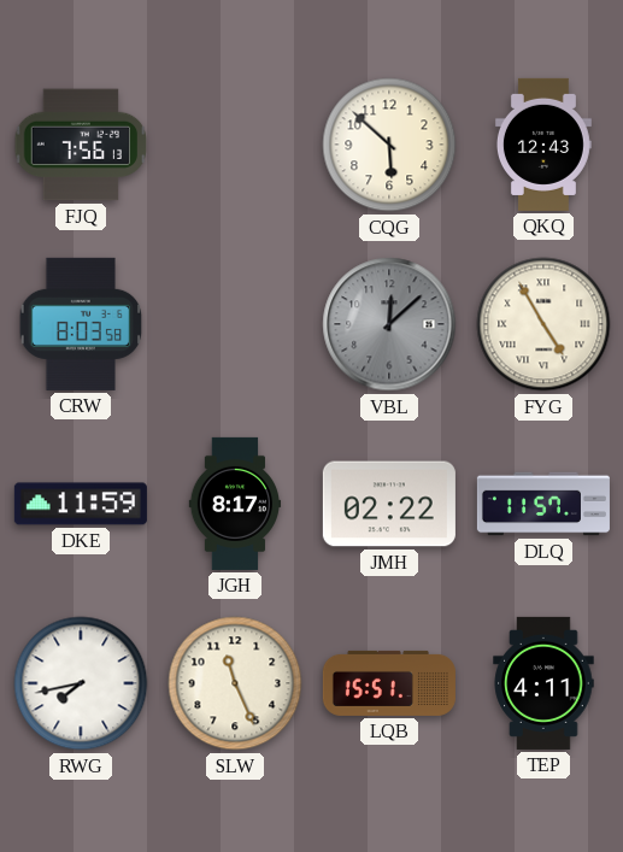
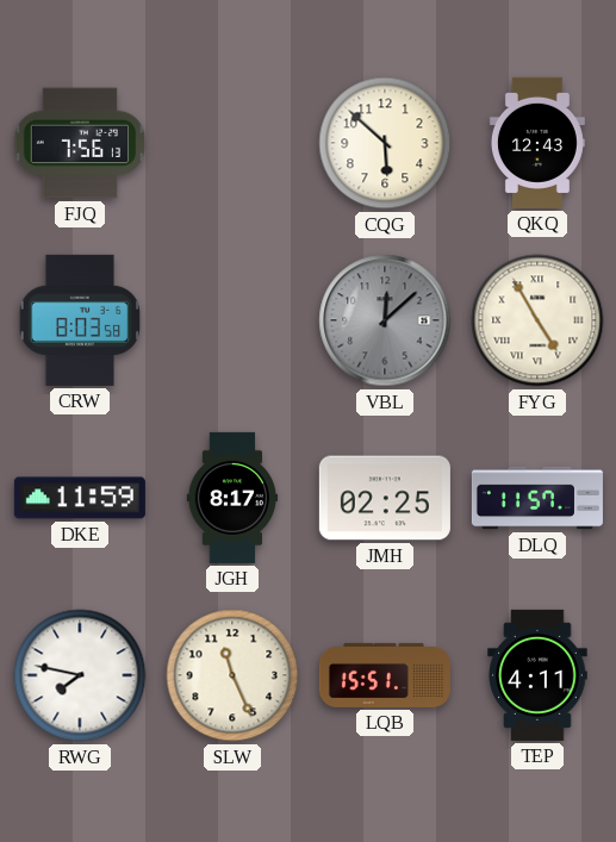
JMH: 02:22 -> 02:25 (385, 498)
RWG: 7:43 -> 7:47 (80, 675)
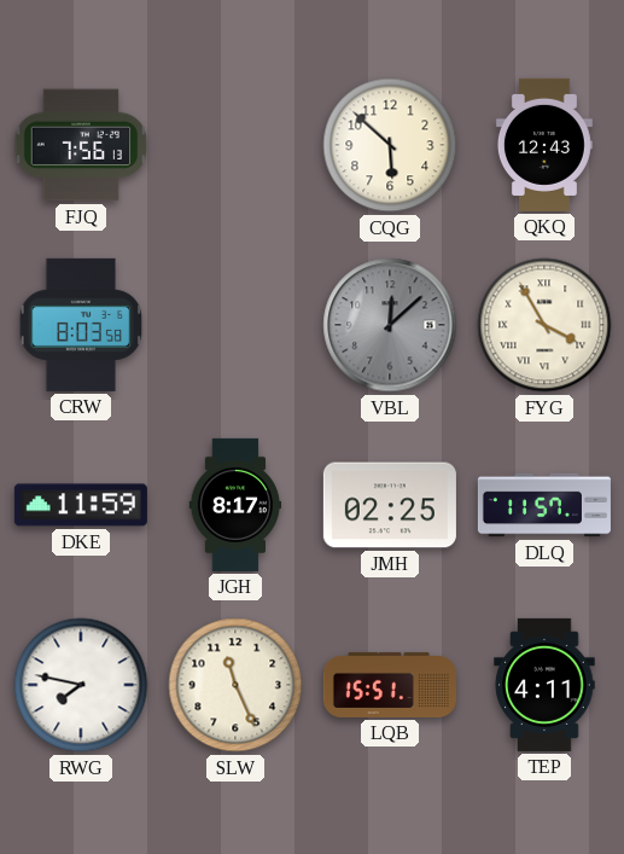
FYG: 4:55 -> 3:55 (544, 325)
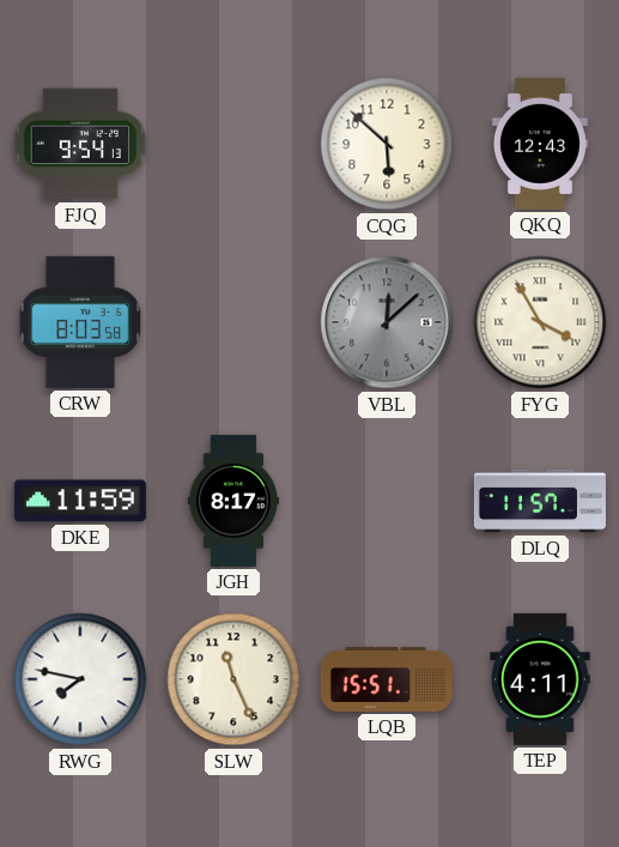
FJQ: 7:56 -> 9:54 (80, 144)
JMH: 02:25 -> none (390, 505)
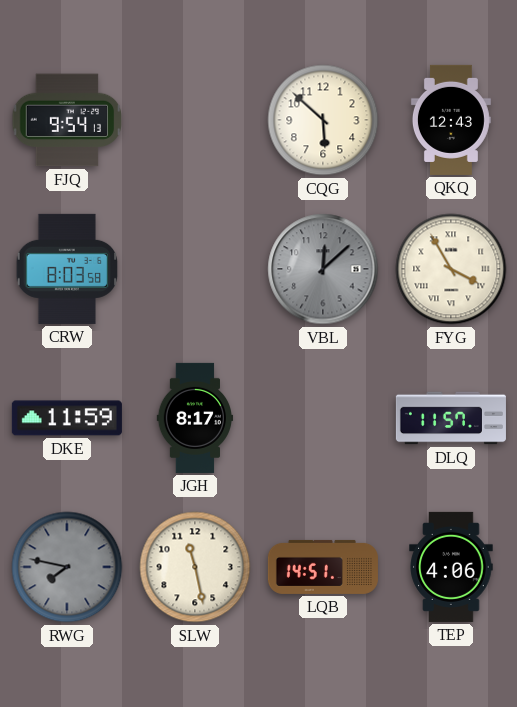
RWG dial: white -> grey (67, 567)
SLW: 11:26 -> 11:28 (195, 567)
LQB: 15:51 -> 14:51 (323, 567)
TEP: 4:11 -> 4:06 (451, 567)
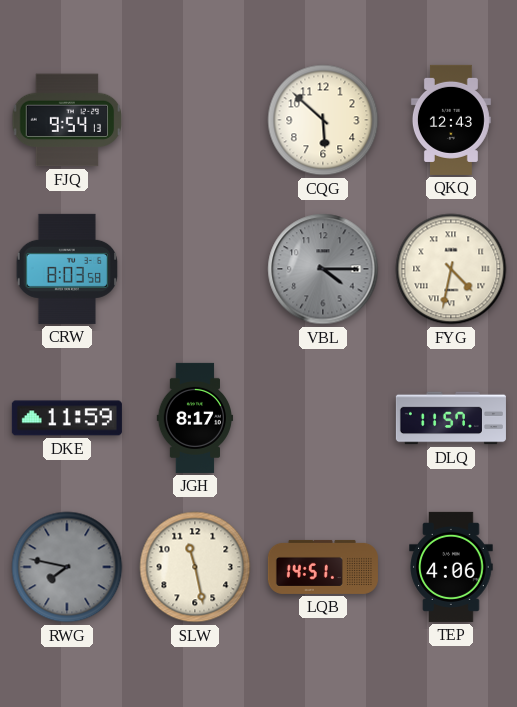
VBL: 12:08 -> 4:15 (323, 269)
FYG: 3:55 -> 4:32 (451, 269)
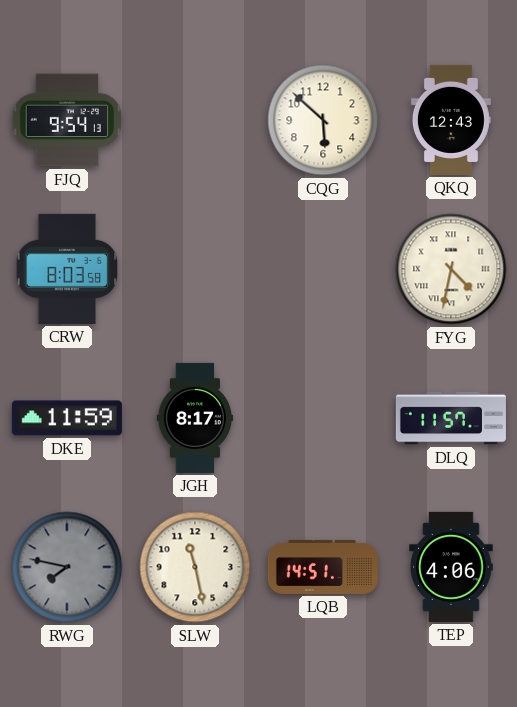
VBL: 4:15 -> none (323, 269)
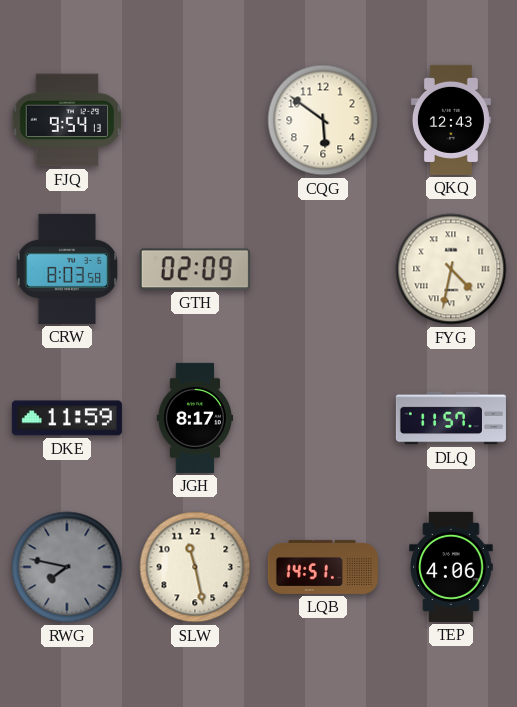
CQG: 5:52 -> 5:51 (323, 120)
GTH: none -> 02:09 (195, 269)
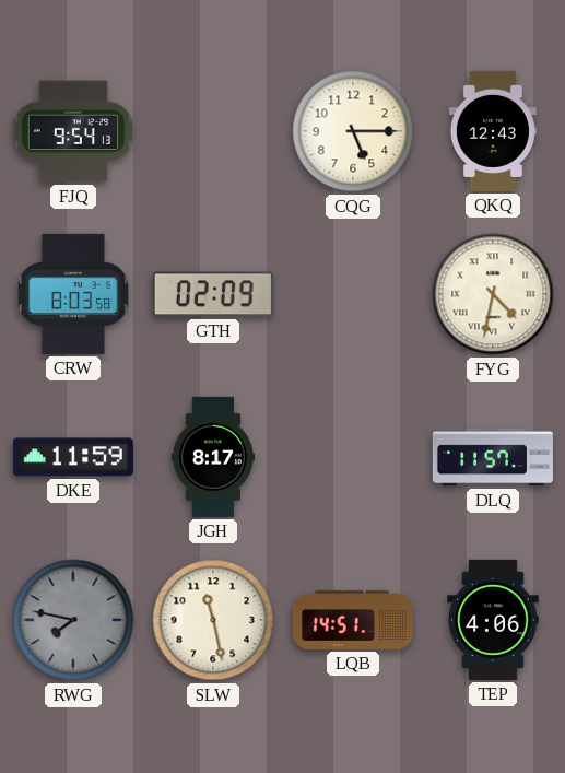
CQG: 5:51 -> 5:15 (353, 131)
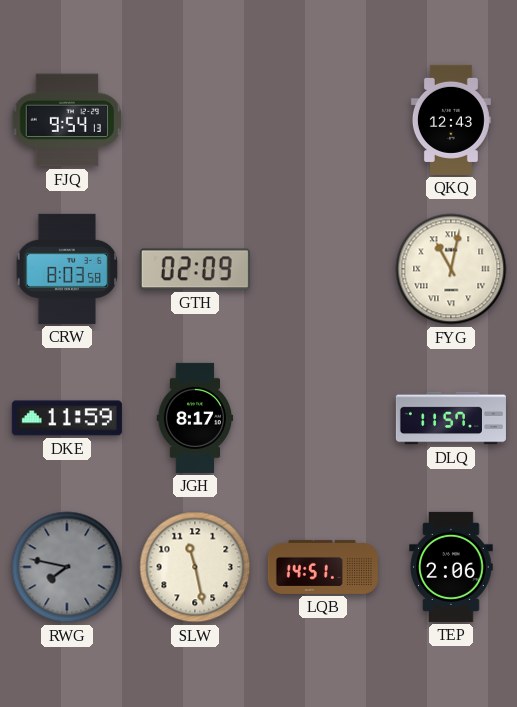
CQG: 5:15 -> none (353, 131)
FYG: 4:32 -> 11:02 (451, 269)
TEP: 4:06 -> 2:06 (451, 567)
